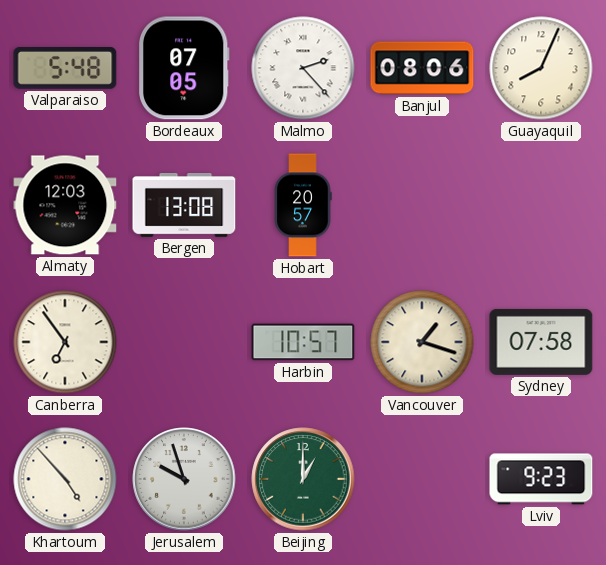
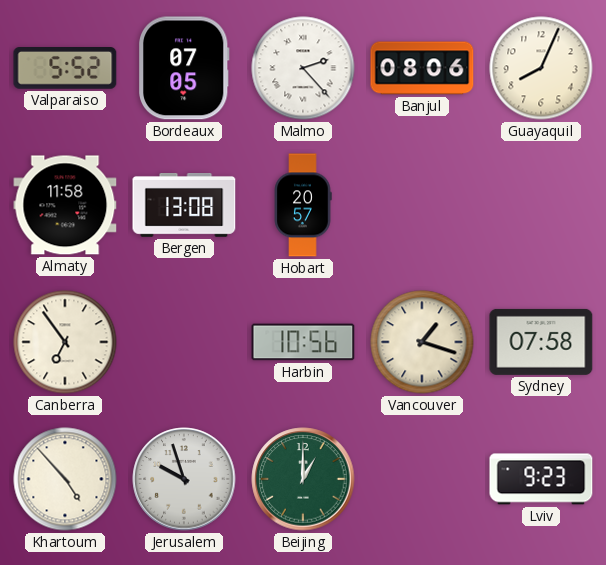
Valparaiso: 5:48 -> 5:52 (65, 69)
Almaty: 12:03 -> 11:58 (65, 205)
Harbin: 10:57 -> 10:56 (303, 342)
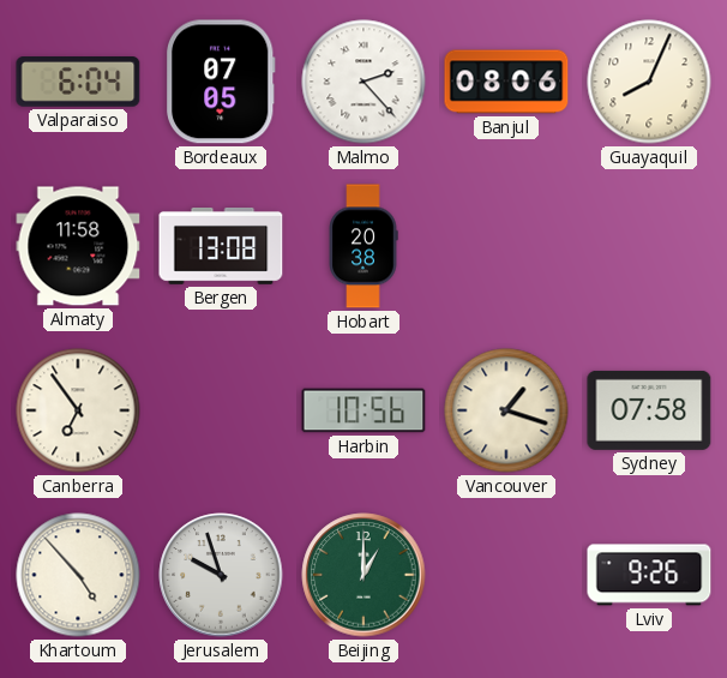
Valparaiso: 5:52 -> 6:04 (78, 83)
Hobart: 20:57 -> 20:38 (363, 246)
Lviv: 9:23 -> 9:26 (649, 575)
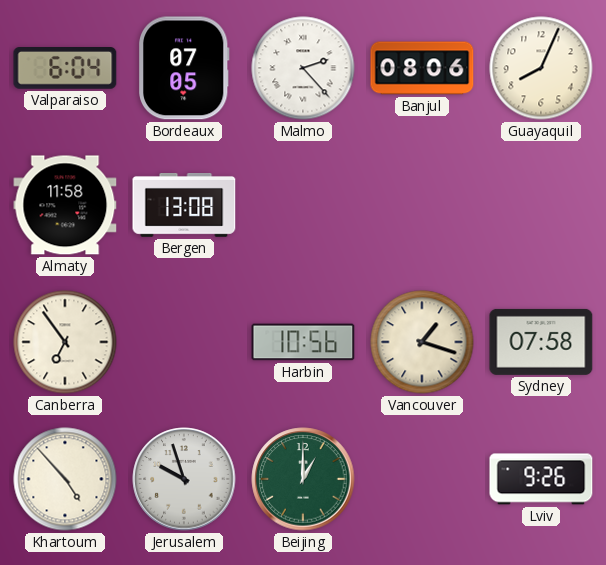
Hobart: 20:38 -> none (363, 246)
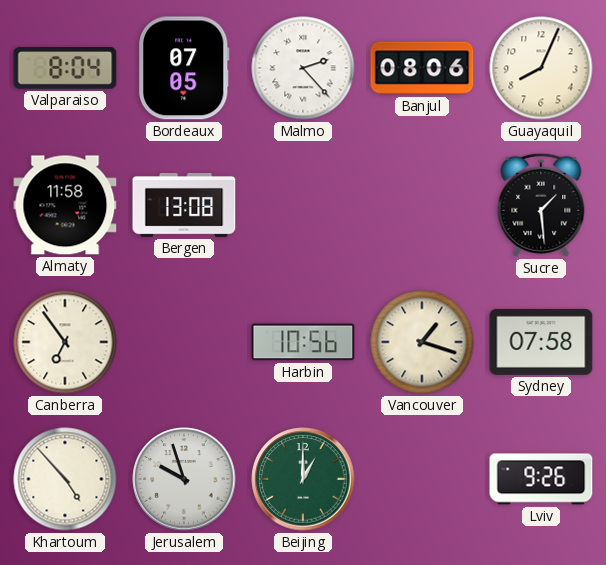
Valparaiso: 6:04 -> 8:04 (65, 69)
Sucre: none -> 1:29 (541, 205)
